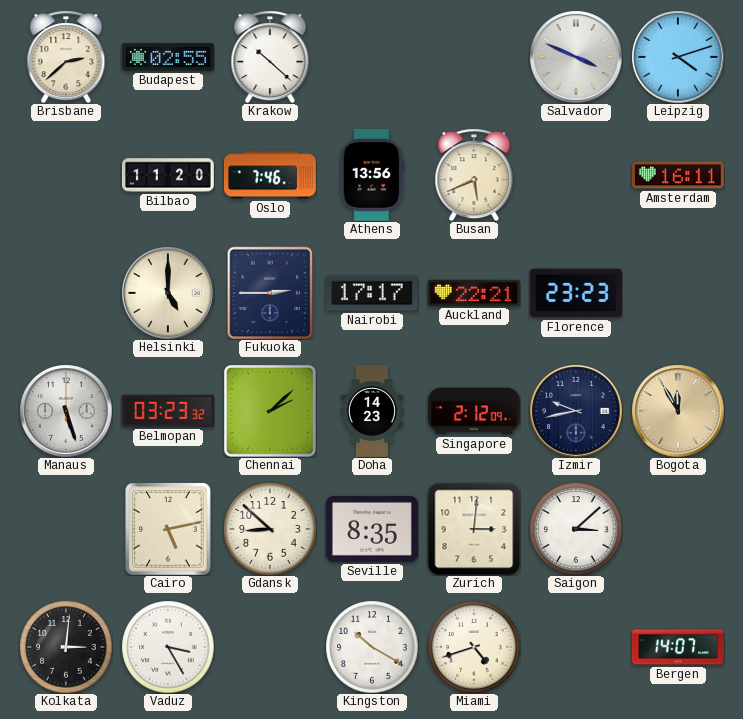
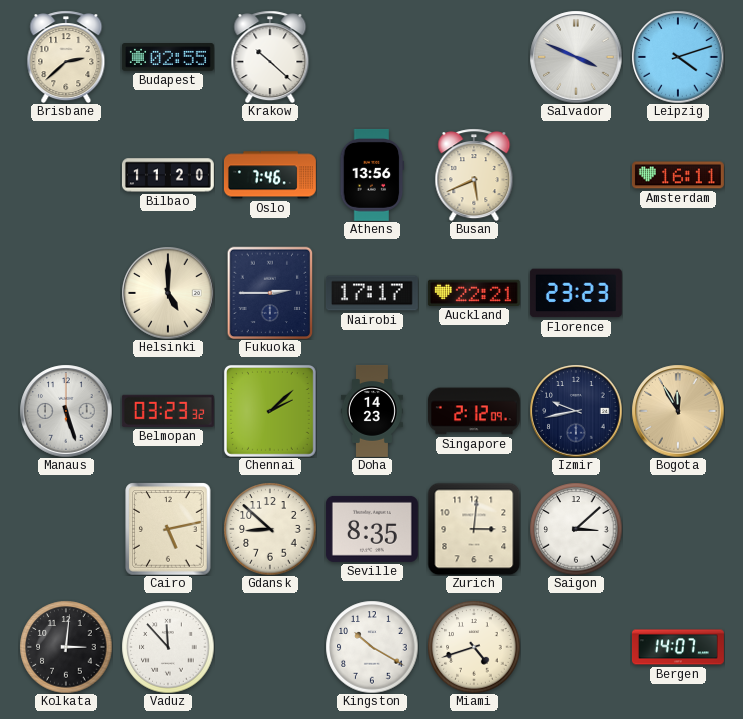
Vaduz: 3:25 -> 11:53 (168, 647)
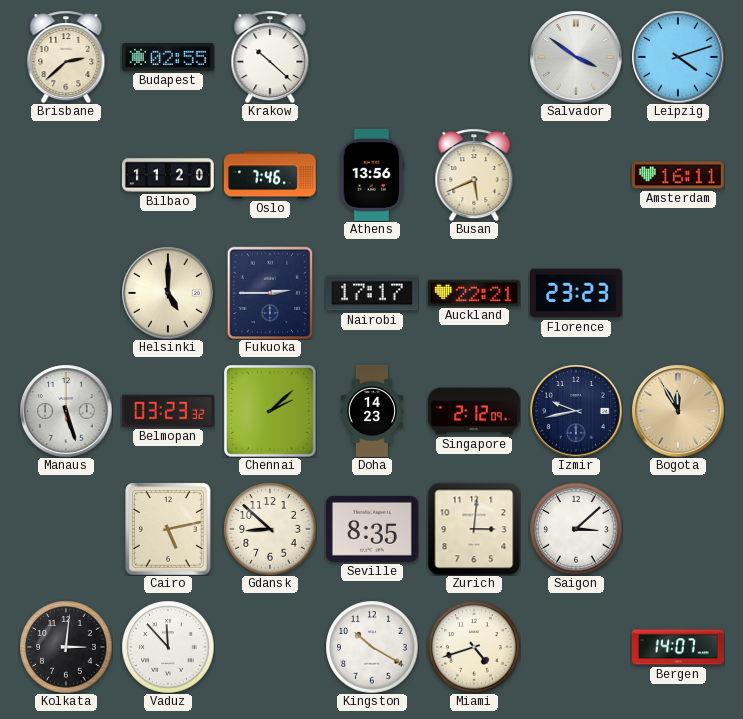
Salvador: 3:49 -> 3:51 (576, 57)
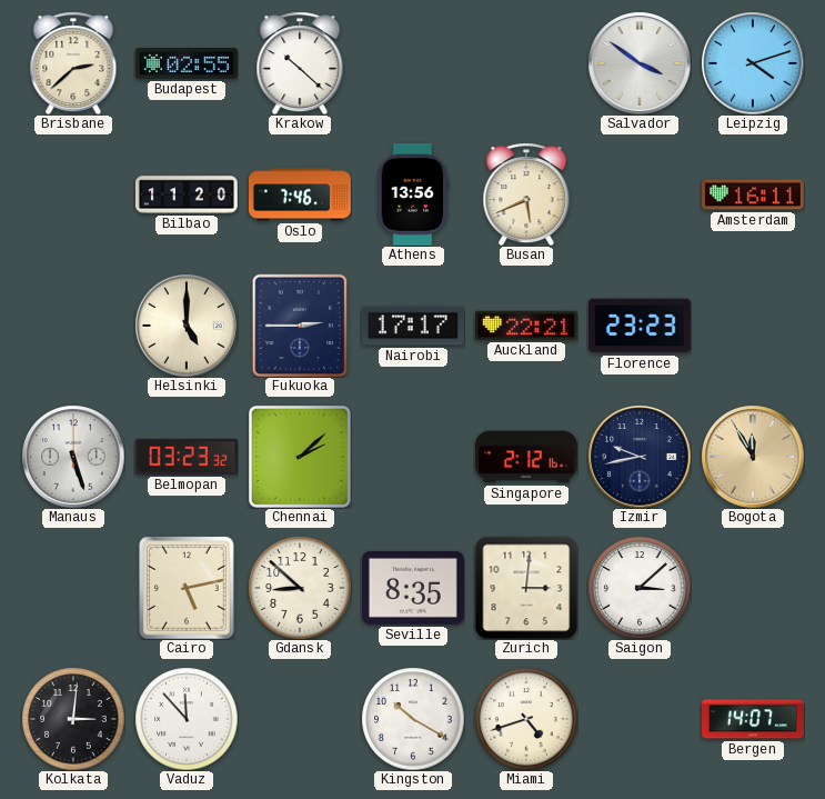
Doha: 14:23 -> none (372, 411)
Singapore: 2:12:09 -> 2:12:16 (526, 457)
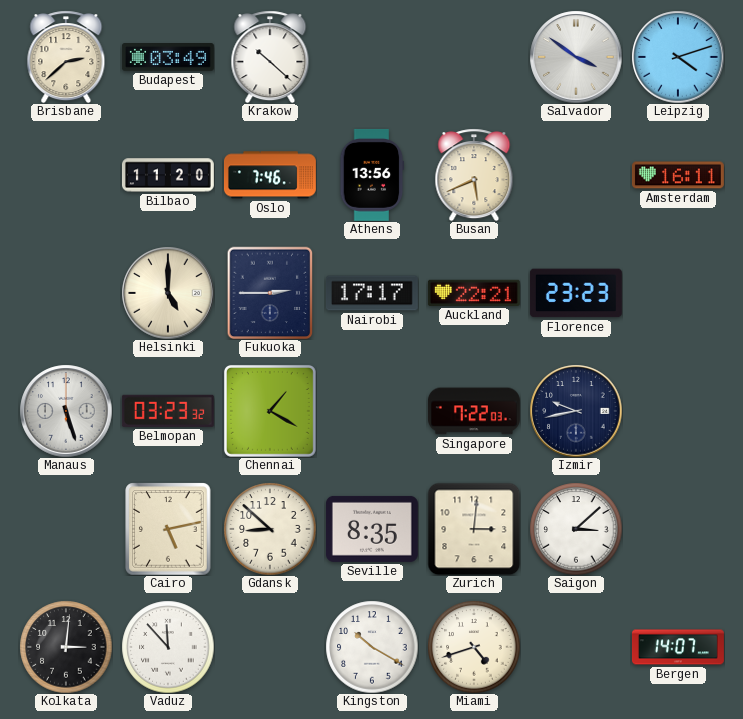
Budapest: 02:55 -> 03:49 (168, 58)
Chennai: 2:08 -> 1:20 (270, 411)
Singapore: 2:12 -> 7:22 (474, 411)
Bogota: 11:55 -> none (753, 457)
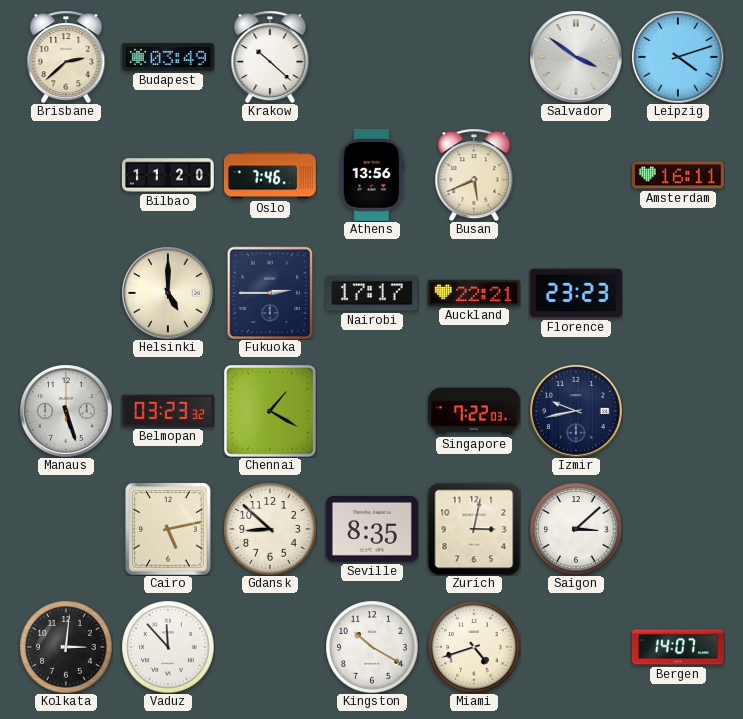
Zurich: 3:01 -> 3:02 (474, 529)
